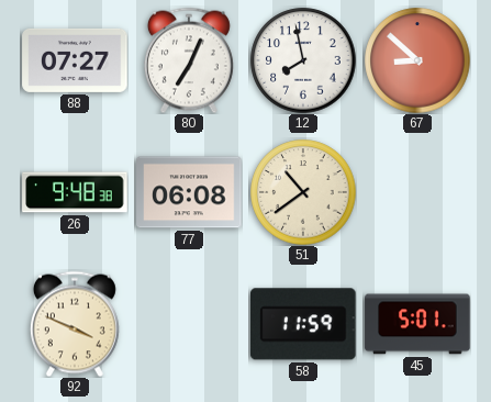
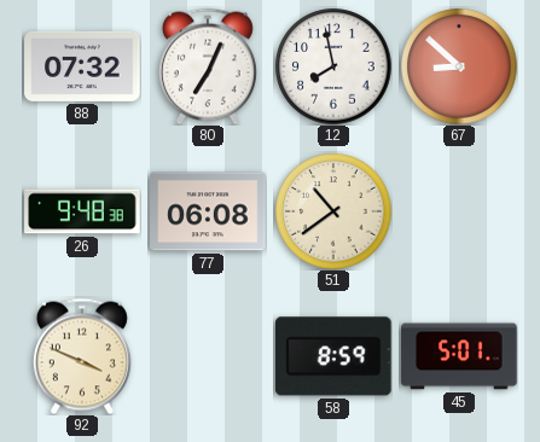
88: 07:27 -> 07:32 (82, 66)
58: 11:59 -> 8:59 (335, 356)
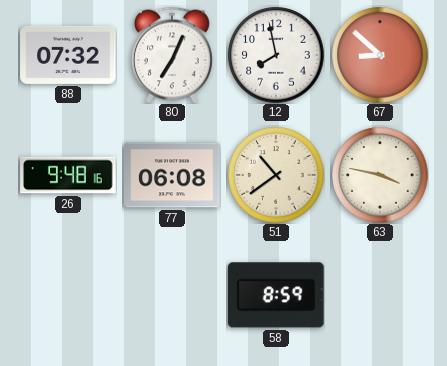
26: 9:48:38 -> 9:48:16 (68, 175)
63: none -> 3:47 (380, 175)
92: 3:49 -> none (82, 356)
45: 5:01 -> none (459, 356)
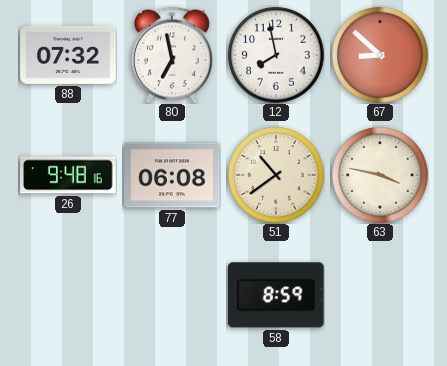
80: 7:04 -> 6:58 (172, 55)
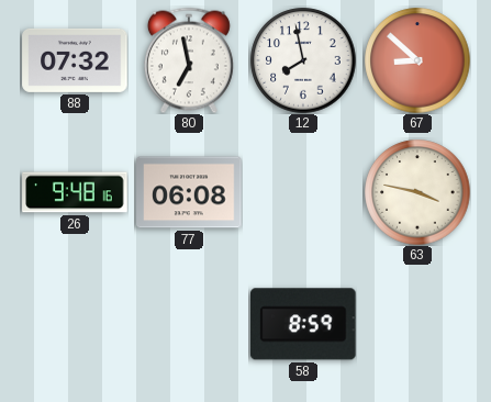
51: 10:39 -> none (276, 175)
